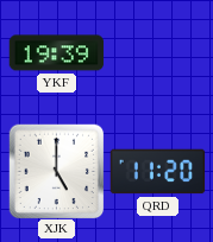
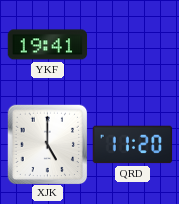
YKF: 19:39 -> 19:41 (47, 45)
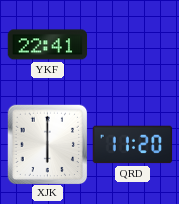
YKF: 19:41 -> 22:41 (47, 45)
XJK: 5:00 -> 6:00 (47, 144)
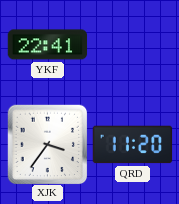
XJK: 6:00 -> 3:36 (47, 144)
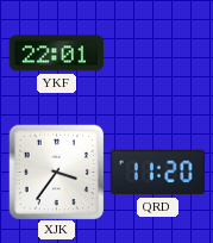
YKF: 22:41 -> 22:01 (56, 54)
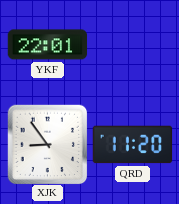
XJK: 3:36 -> 8:54 (47, 144)
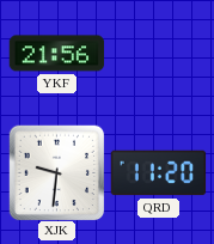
YKF: 22:01 -> 21:56 (56, 54)
XJK: 8:54 -> 9:31 (56, 172)
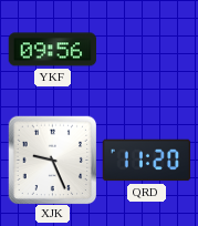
YKF: 21:56 -> 09:56 (52, 50)
XJK: 9:31 -> 9:26 (52, 160)
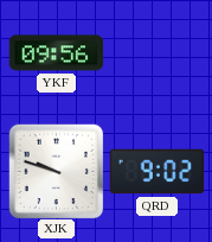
XJK: 9:26 -> 9:48 (56, 171)
QRD: 11:20 -> 9:02 (156, 172)
